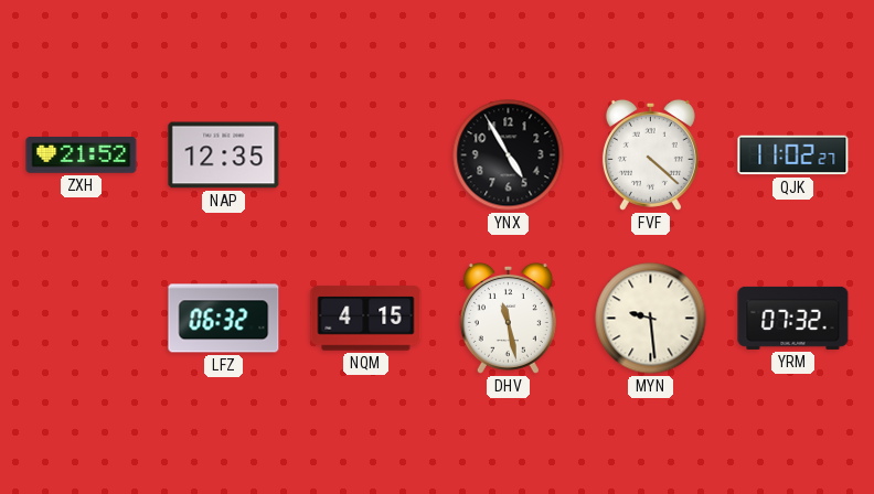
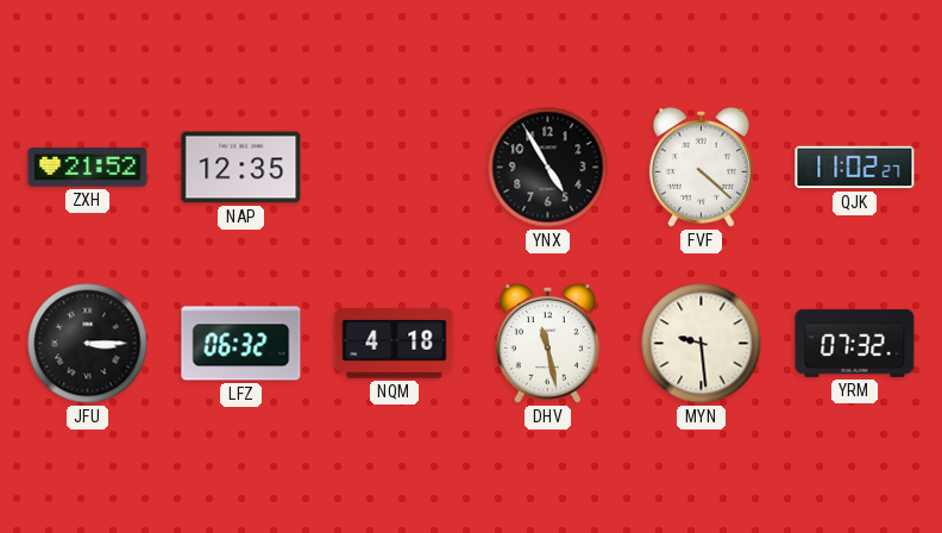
JFU: none -> 3:15 (88, 344)
NQM: 4:15 -> 4:18 (395, 344)
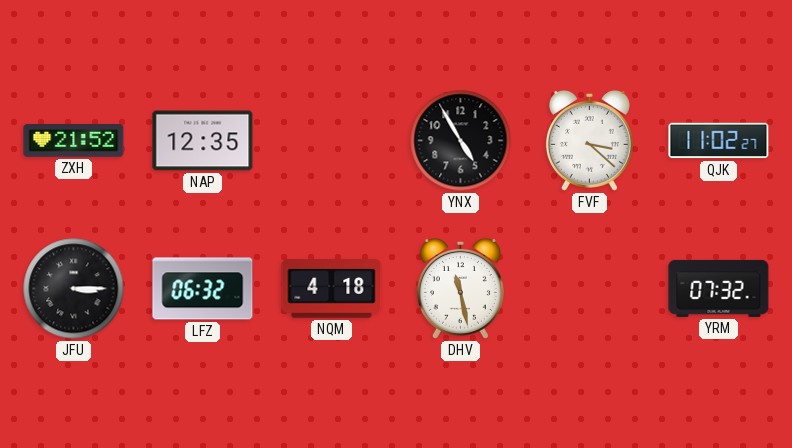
FVF: 4:22 -> 3:22 (589, 140)
MYN: 9:29 -> none (702, 344)
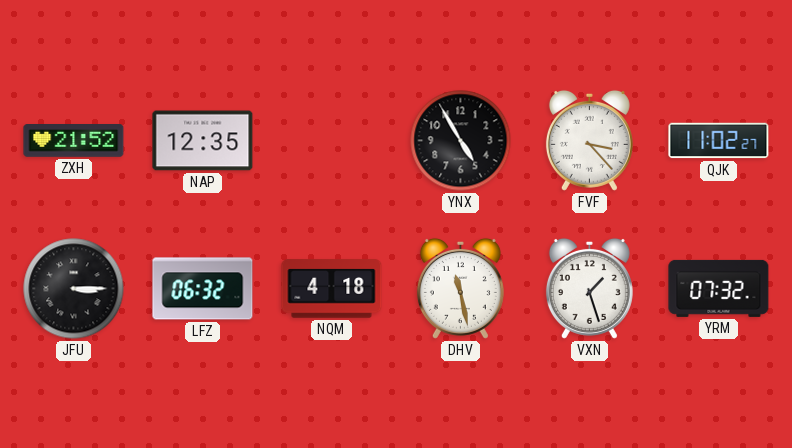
FVF: 3:22 -> 3:23 (589, 140)
VXN: none -> 1:27 (589, 288)
